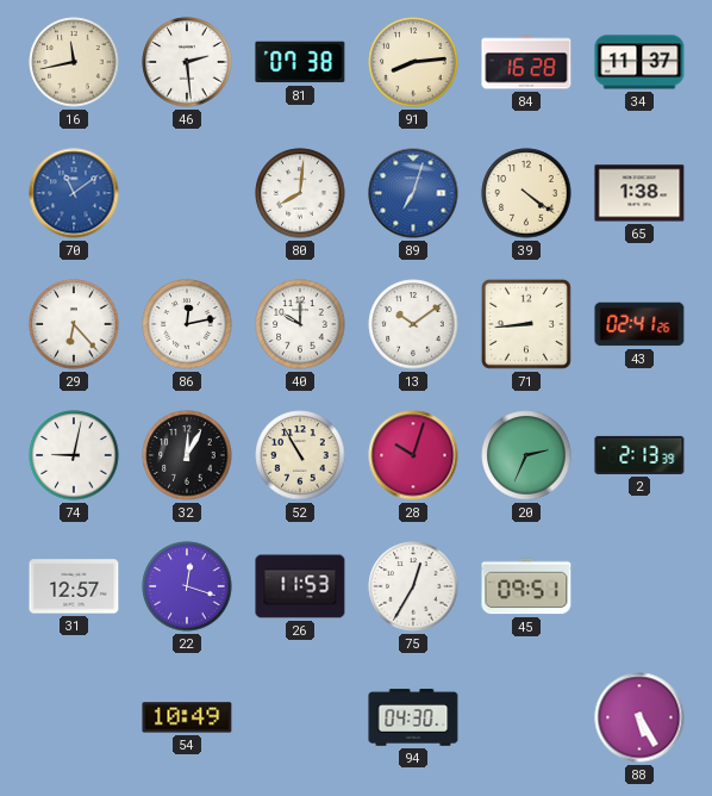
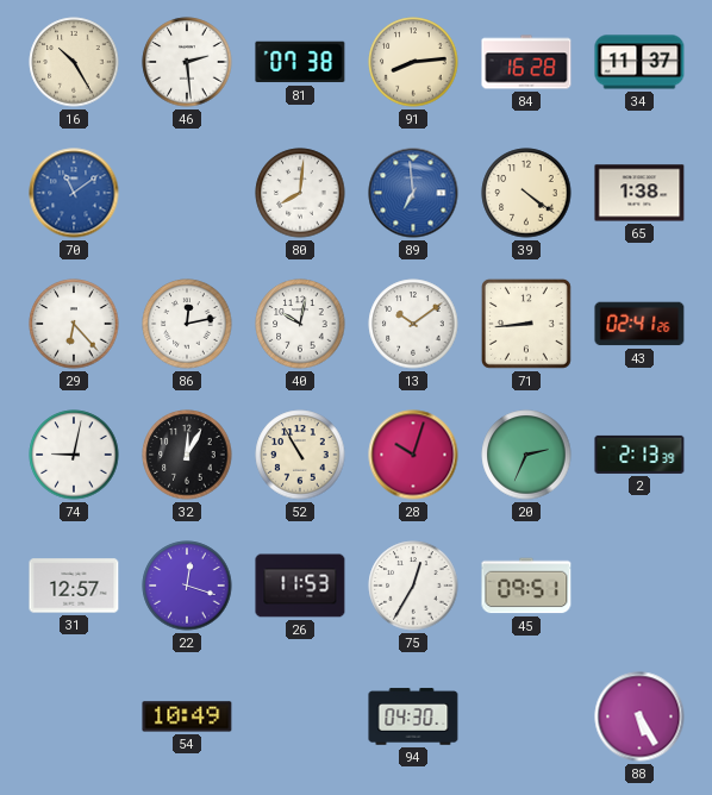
16: 11:43 -> 10:25 (74, 62)
89: 7:03 -> 6:59 (413, 193)
40: 10:00 -> 10:02 (300, 324)
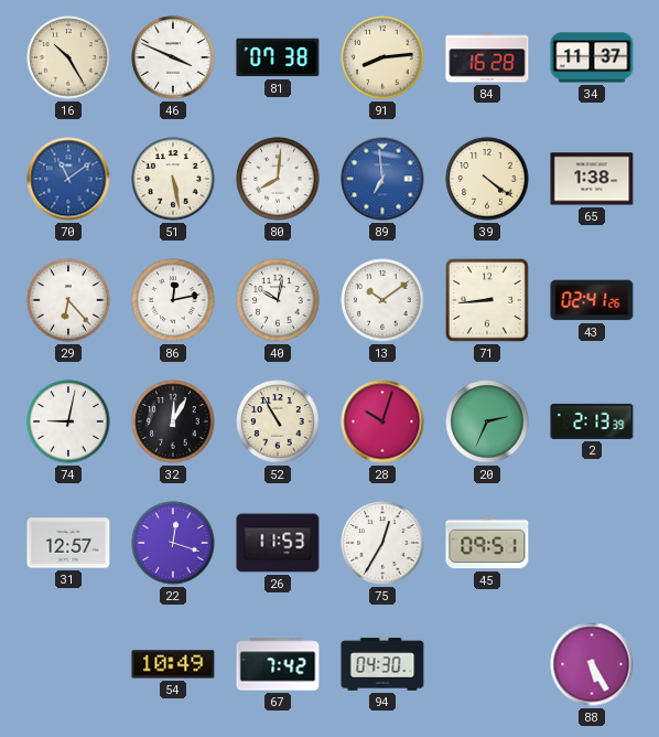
46: 2:29 -> 3:49 (173, 57)
51: none -> 5:28 (173, 179)
67: none -> 7:42 (278, 664)
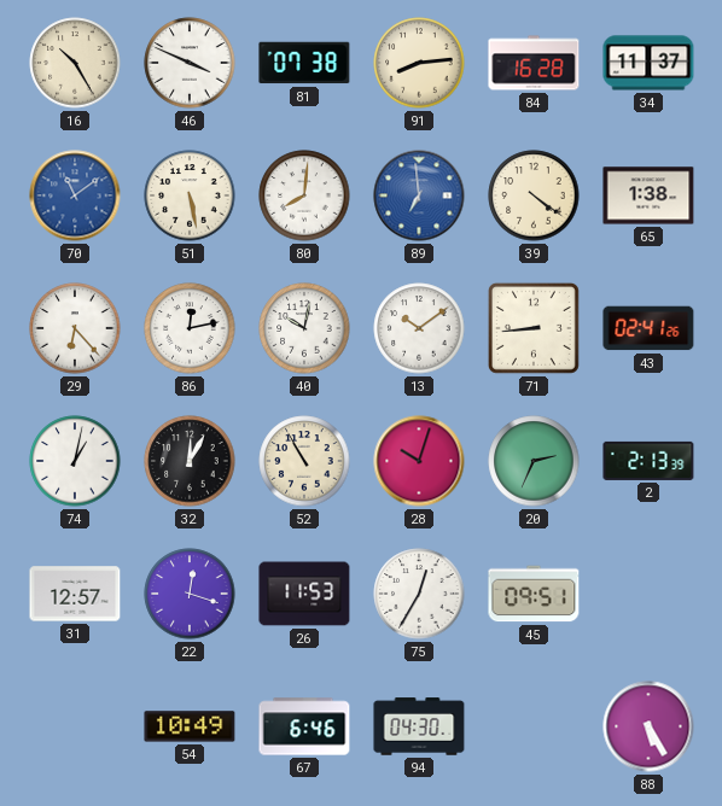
74: 9:02 -> 1:02 (75, 461)
67: 7:42 -> 6:46 (304, 726)
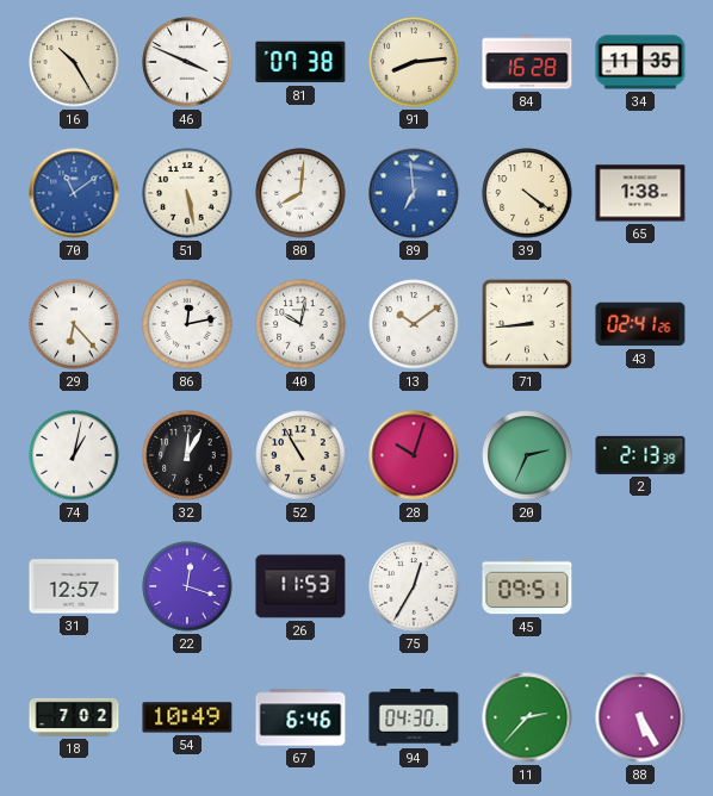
34: 11:37 -> 11:35 (640, 62)
18: none -> 7:02 (74, 717)
11: none -> 2:37 (527, 717)
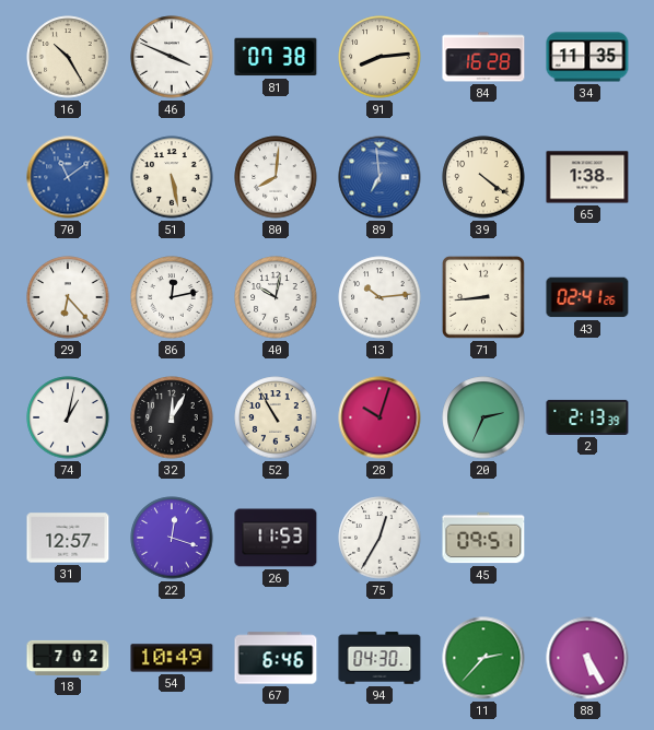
13: 10:09 -> 10:14 (379, 297)
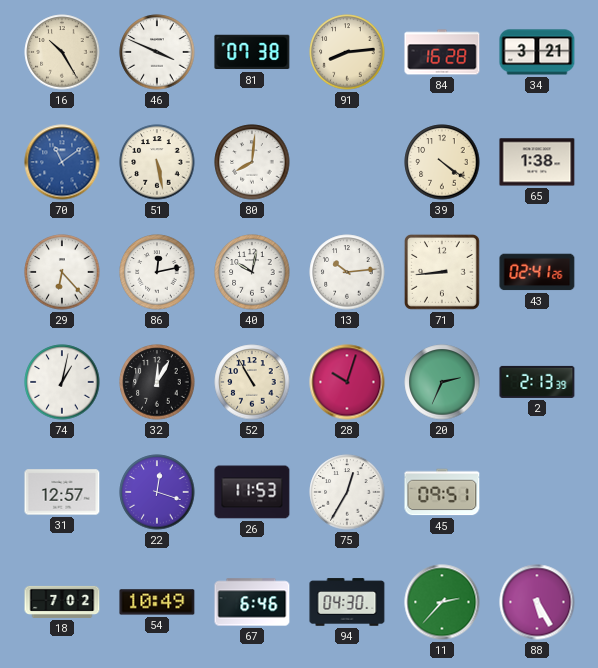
34: 11:35 -> 3:21 (537, 52)
89: 6:59 -> none (379, 177)
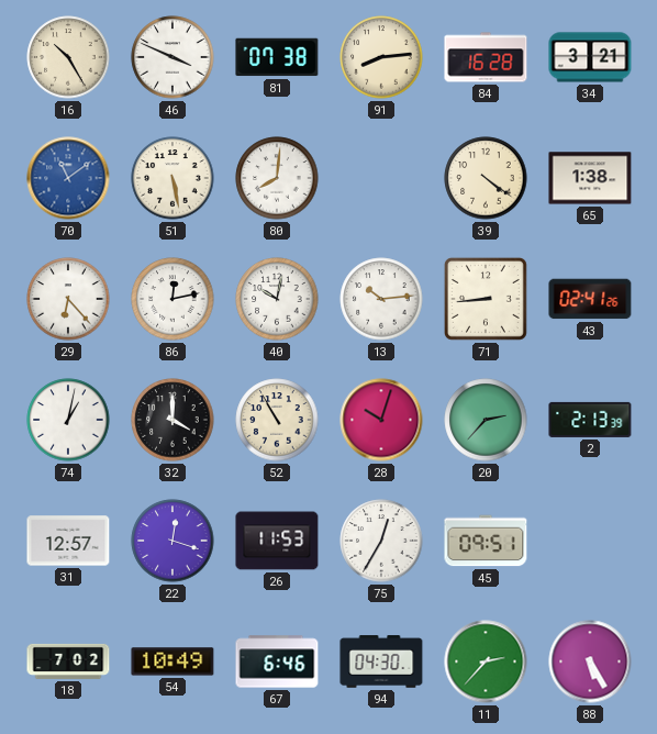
32: 12:05 -> 4:00 (172, 420)
20: 2:34 -> 2:37 (486, 420)
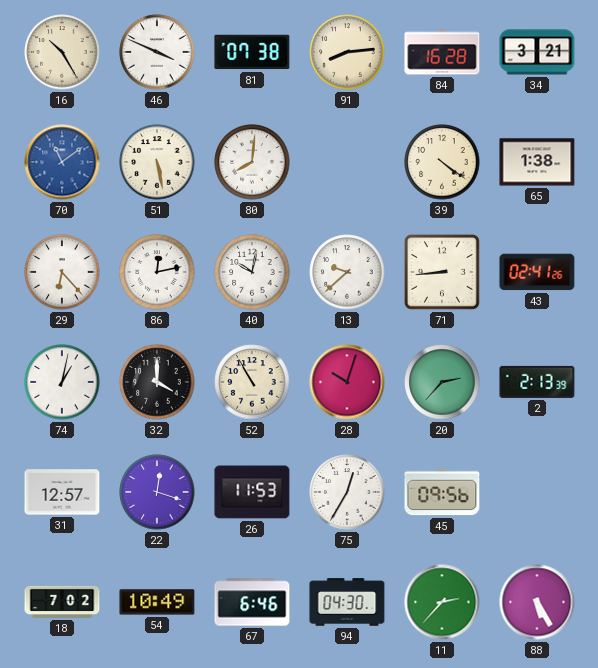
13: 10:14 -> 9:38 (347, 272)
45: 09:51 -> 09:56 (442, 492)
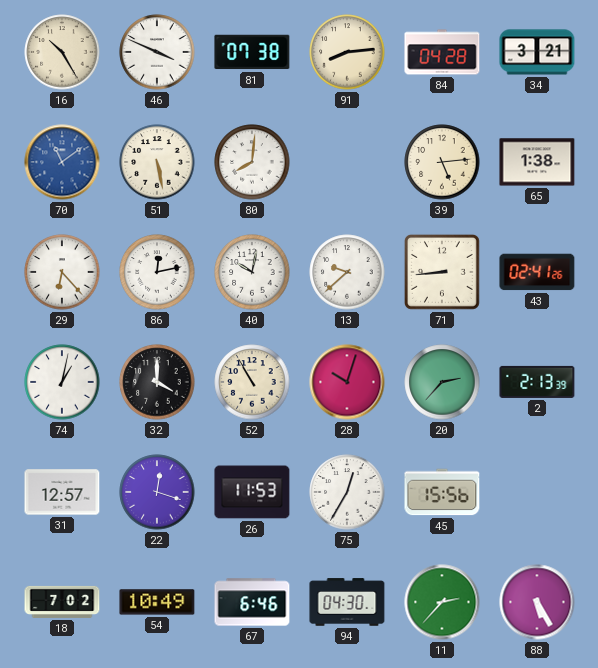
84: 16:28 -> 04:28 (442, 52)
39: 4:21 -> 5:14 (442, 162)
45: 09:56 -> 15:56 (442, 492)
